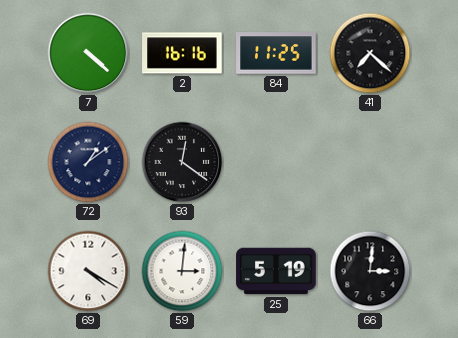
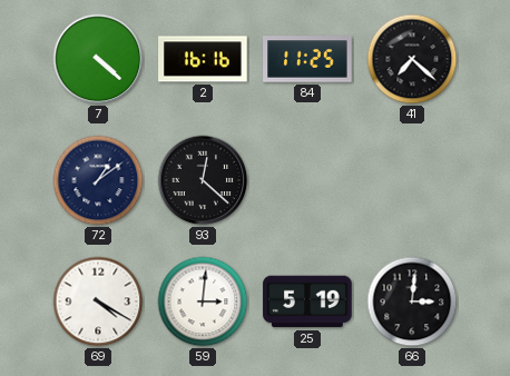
93: 12:21 -> 12:22 (203, 180)
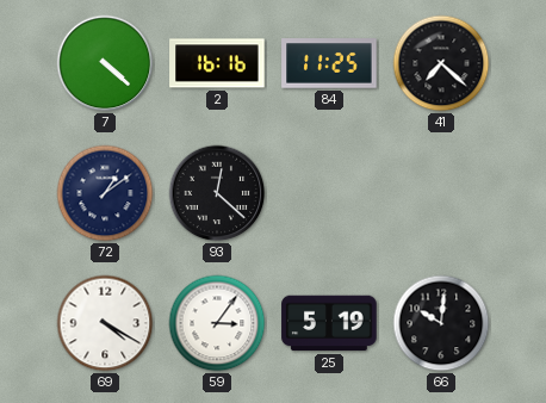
59: 3:01 -> 3:06 (217, 323)
66: 3:01 -> 10:01 (441, 323)
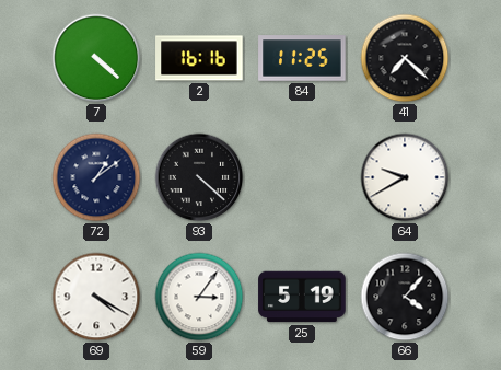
93: 12:22 -> 4:22 (199, 177)
64: none -> 9:40 (405, 177)
66: 10:01 -> 4:07 (405, 297)
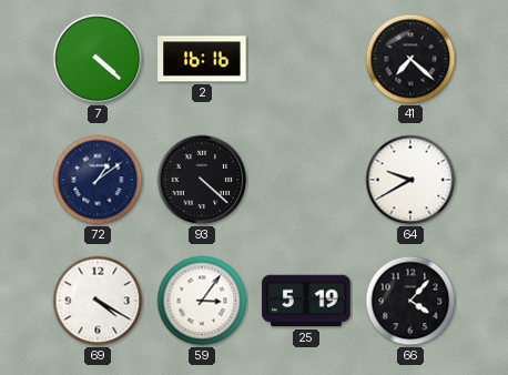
84: 11:25 -> none (302, 58)
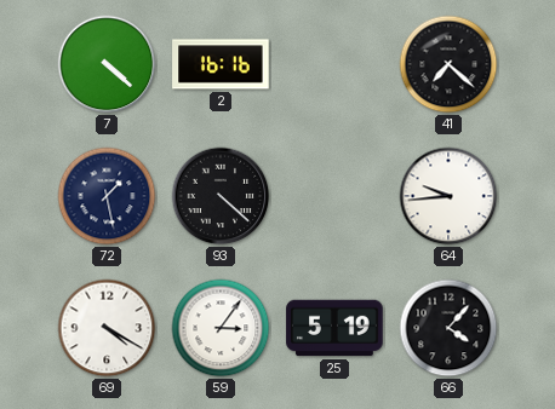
72: 1:09 -> 1:28 (107, 196)
64: 9:40 -> 9:44 (448, 196)
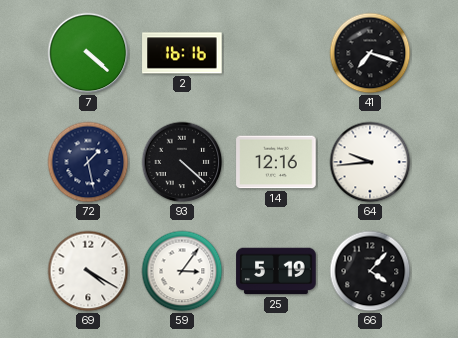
41: 7:22 -> 7:18 (370, 53)
14: none -> 12:16 (276, 162)
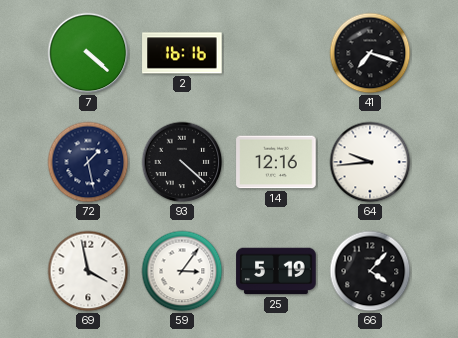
69: 4:20 -> 3:58 (88, 271)
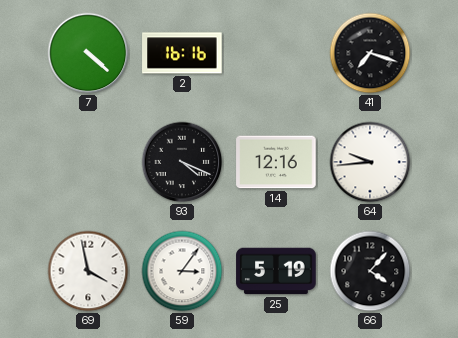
72: 1:28 -> none (88, 162)
93: 4:22 -> 4:19 (182, 162)
